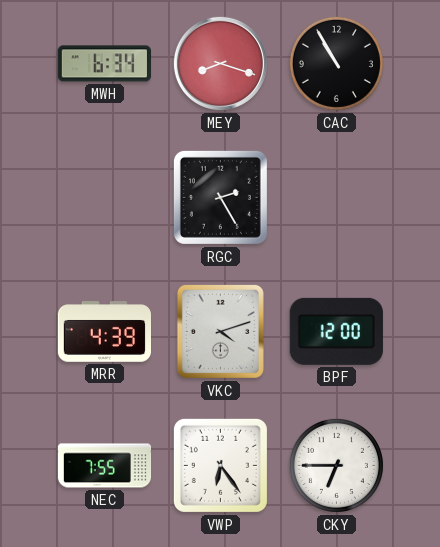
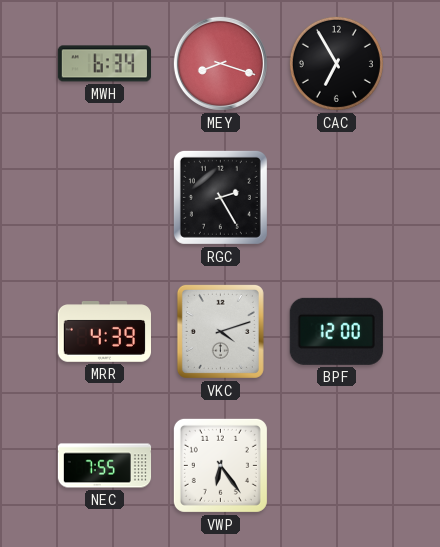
CAC: 10:55 -> 6:55 (336, 63)
CKY: 6:45 -> none (336, 465)
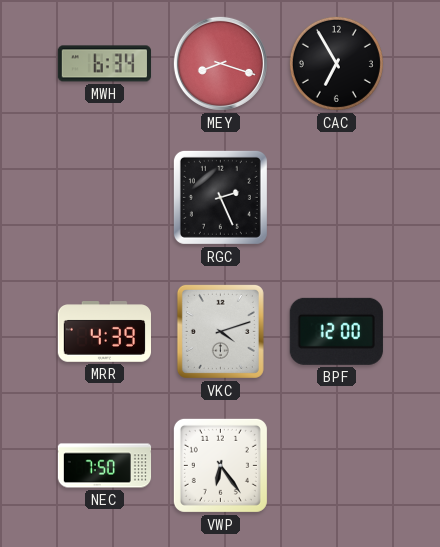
RGC: 2:25 -> 2:26 (220, 197)
NEC: 7:55 -> 7:50 (105, 466)
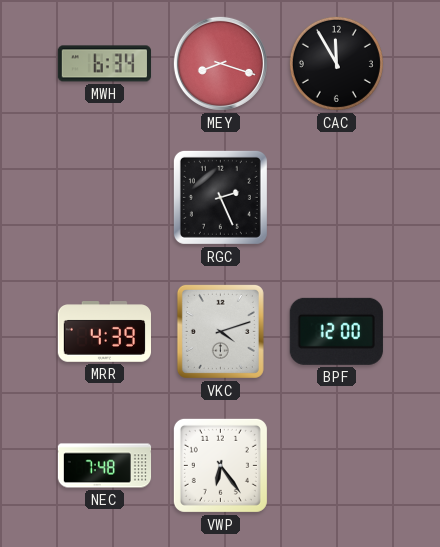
CAC: 6:55 -> 11:55 (336, 63)
NEC: 7:50 -> 7:48 (105, 466)
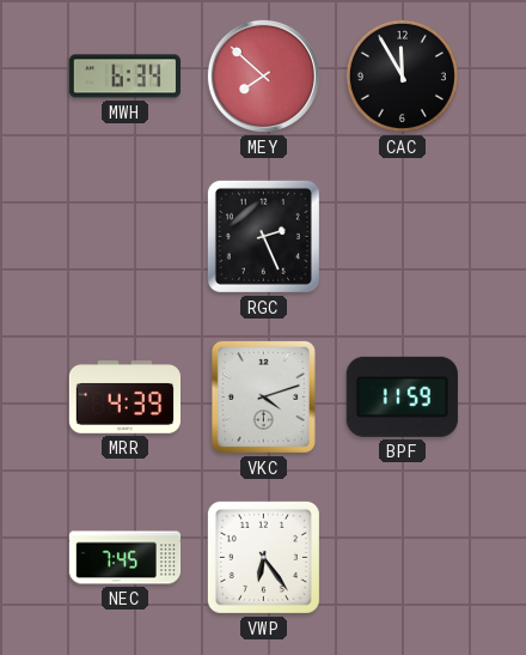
MEY: 8:18 -> 7:52 (263, 75)
BPF: 12:00 -> 11:59 (402, 396)
NEC: 7:48 -> 7:45 (126, 558)
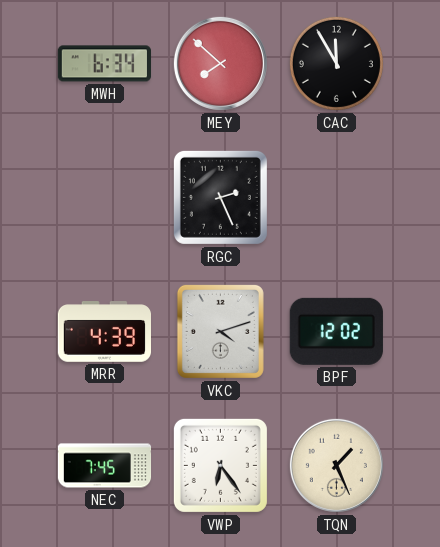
BPF: 11:59 -> 12:02 (336, 331)
TQN: none -> 1:26 (336, 465)
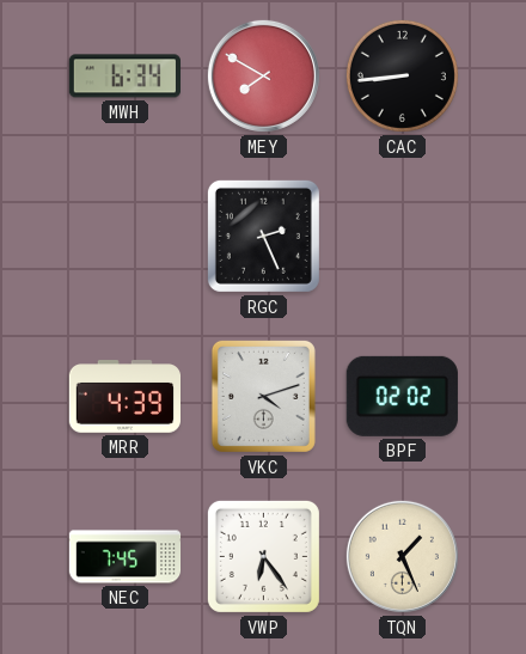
MEY: 7:52 -> 7:50 (263, 75)
CAC: 11:55 -> 8:44 (402, 75)
BPF: 12:02 -> 02:02 (402, 396)
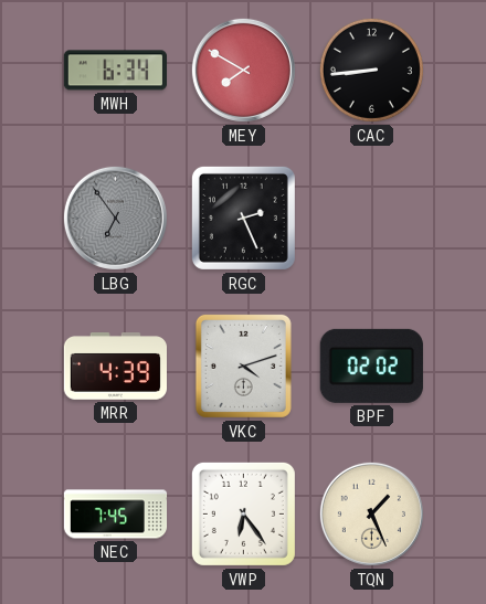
LBG: none -> 6:54 (115, 218)
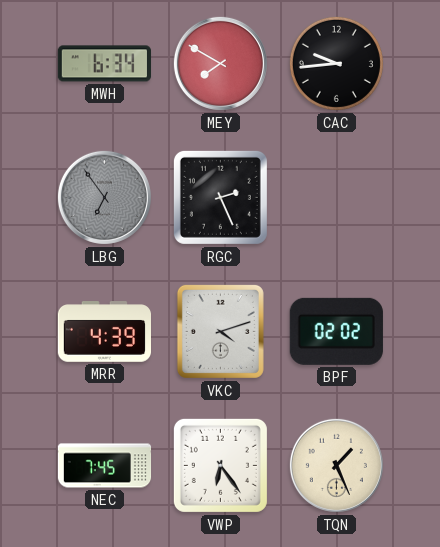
CAC: 8:44 -> 9:44 (336, 63)
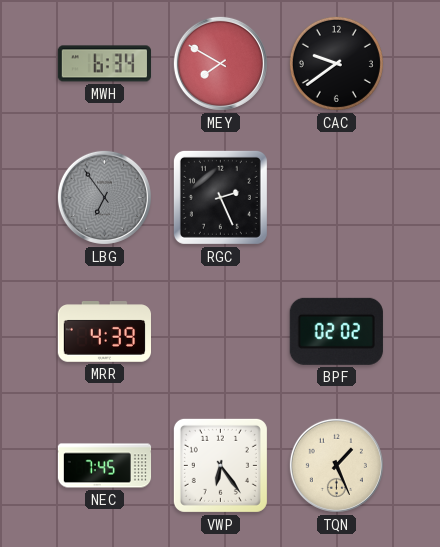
CAC: 9:44 -> 9:39 (336, 63)
VKC: 4:12 -> none (220, 331)
